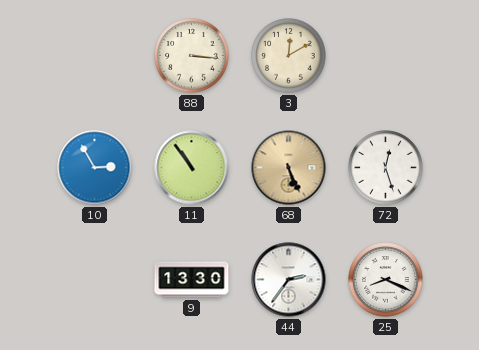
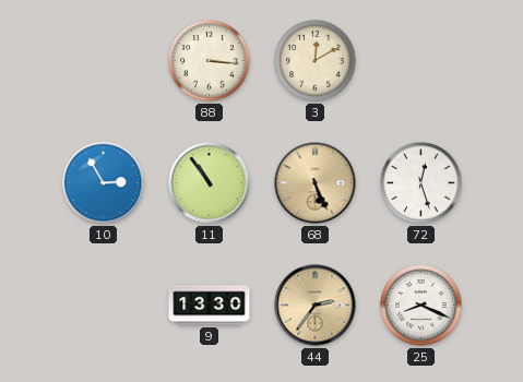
44 dial: white -> champagne (316, 306)
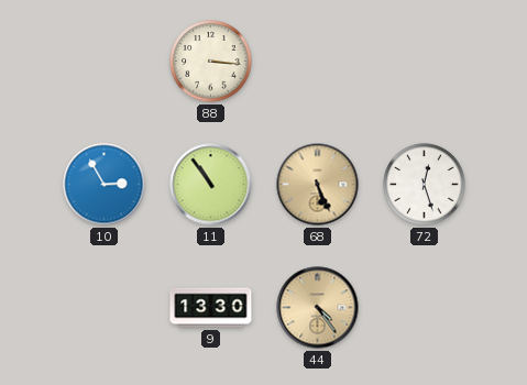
3: 12:10 -> none (316, 61)
44: 2:36 -> 4:24 (318, 308)
25: 8:19 -> none (421, 306)
